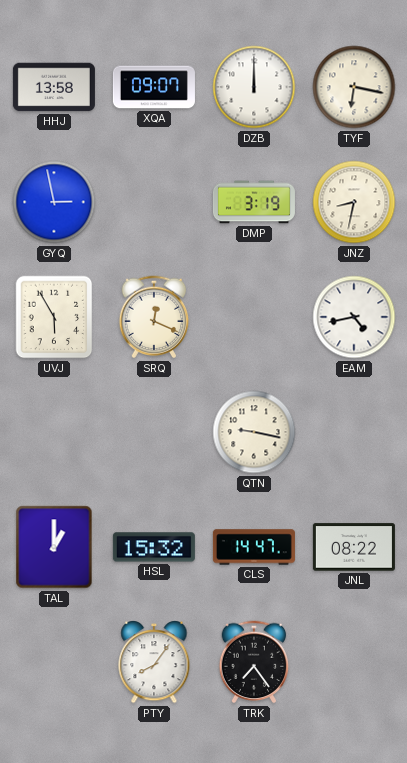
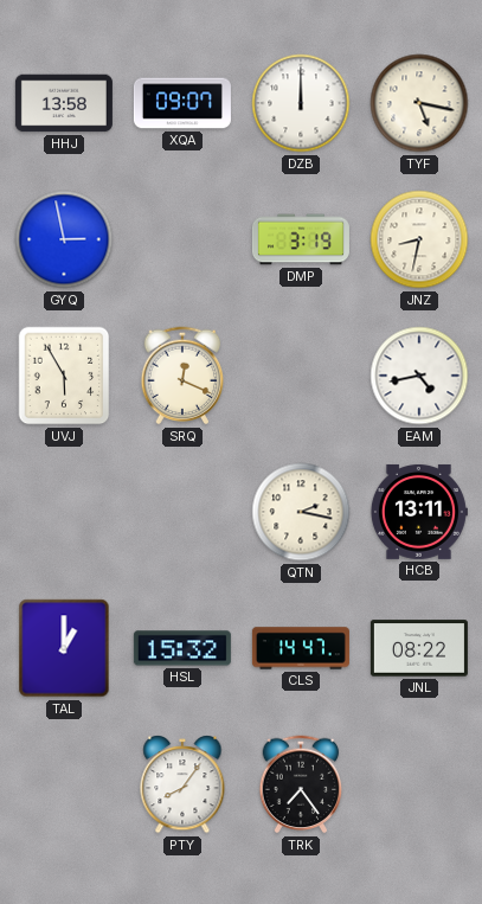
TYF: 6:17 -> 5:17 (419, 103)
QTN: 9:17 -> 2:17 (301, 512)
HCB: none -> 13:11 (418, 512)
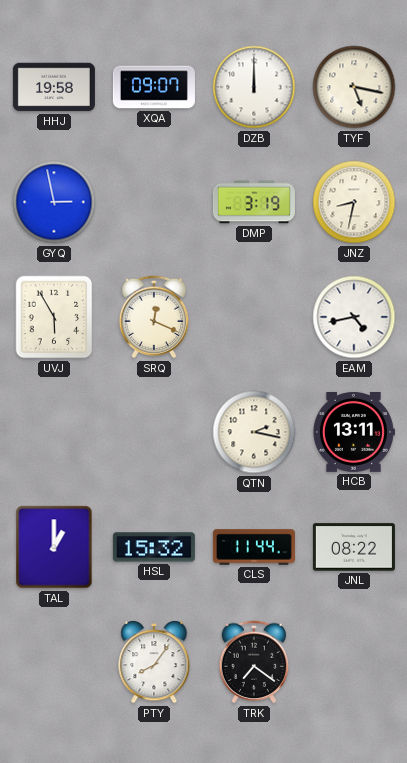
HHJ: 13:58 -> 19:58 (54, 87)
CLS: 14:47 -> 11:44 (254, 547)
TRK: 7:24 -> 7:21 (254, 662)
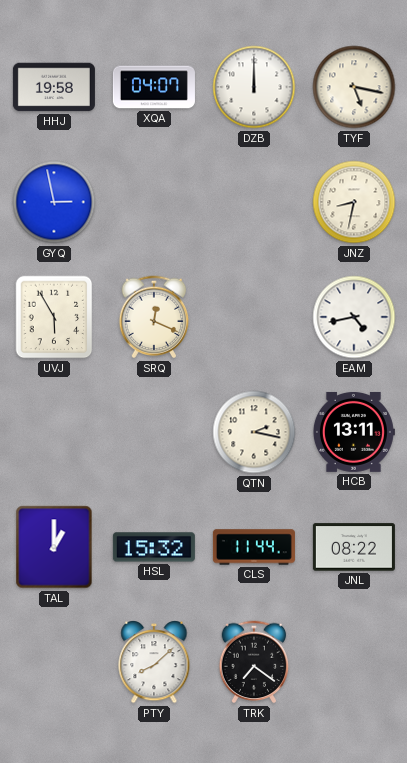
XQA: 09:07 -> 04:07 (154, 87)
DMP: 3:19 -> none (254, 202)
PTY: 8:06 -> 8:08 (154, 663)
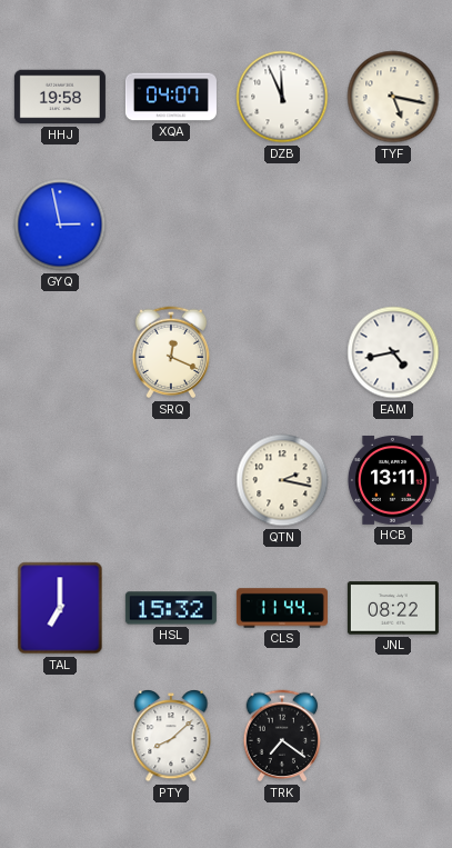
DZB: 12:00 -> 11:56 (282, 97)
JNZ: 8:32 -> none (354, 202)
UVJ: 5:55 -> none (54, 317)
TAL: 1:00 -> 7:00 (60, 608)
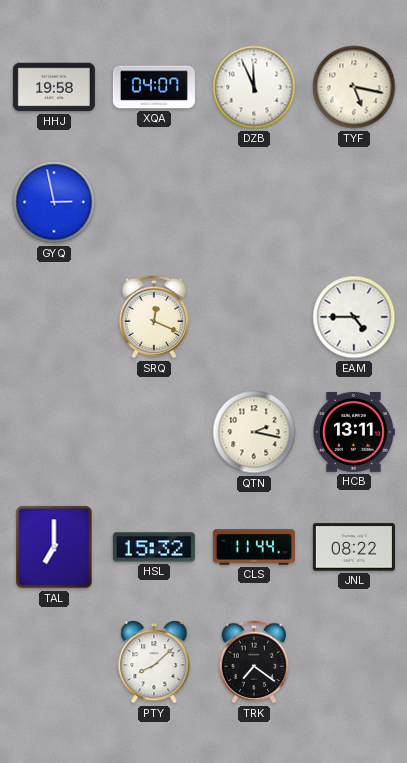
EAM: 4:43 -> 4:45 (354, 317)
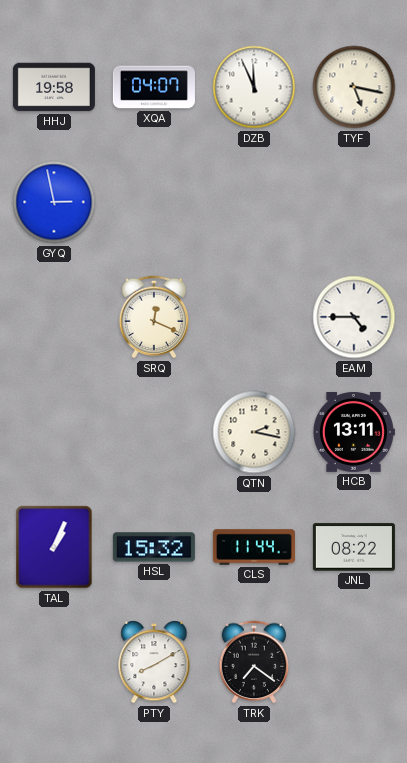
TAL: 7:00 -> 1:04 (54, 547)
PTY: 8:08 -> 8:10 (154, 663)
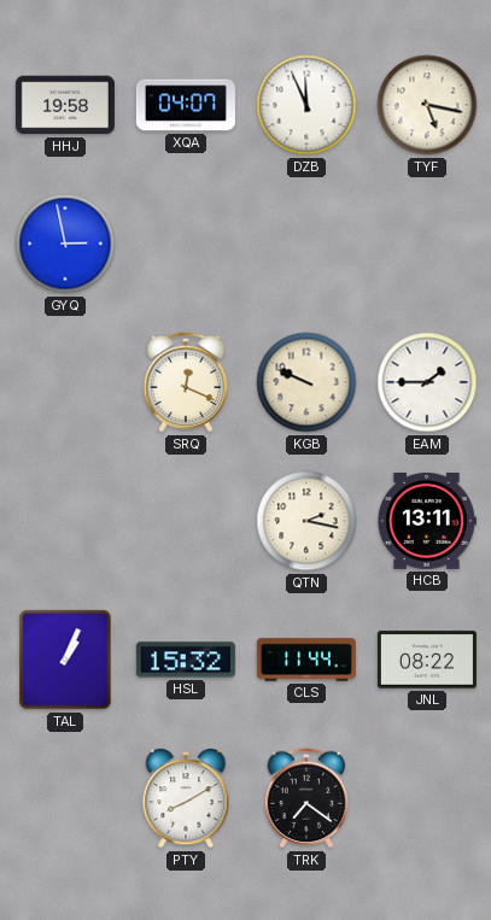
KGB: none -> 9:49 (306, 382)
EAM: 4:45 -> 1:45 (427, 382)
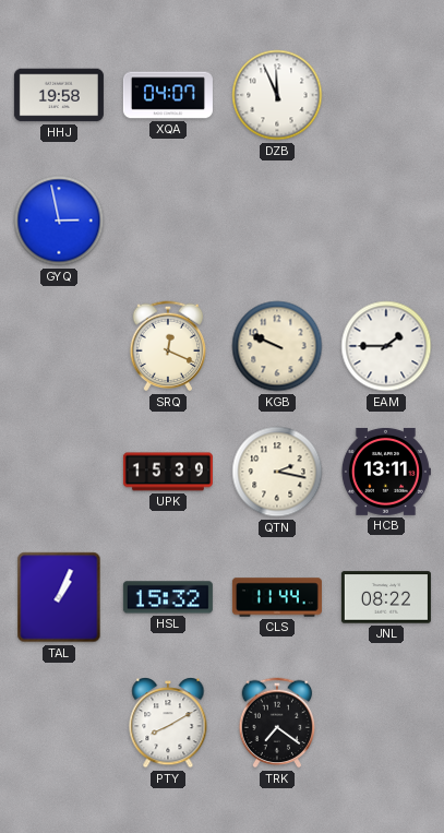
TYF: 5:17 -> none (427, 105)
UPK: none -> 15:39 (168, 472)
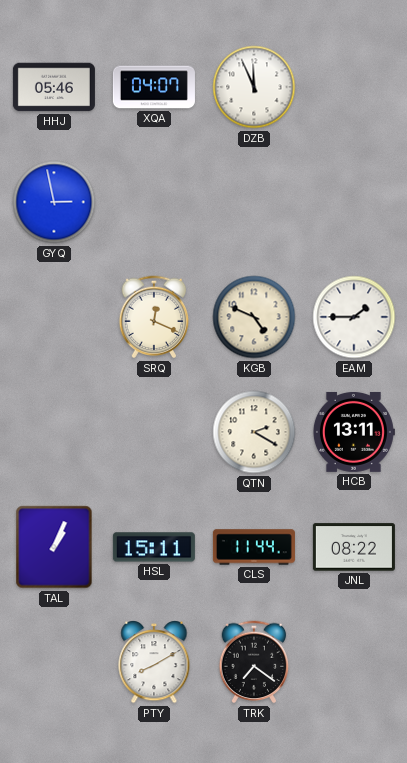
HHJ: 19:58 -> 05:46 (54, 87)
KGB: 9:49 -> 4:49 (254, 317)
UPK: 15:39 -> none (168, 472)
QTN: 2:17 -> 2:20 (254, 432)
HSL: 15:32 -> 15:11 (154, 547)
